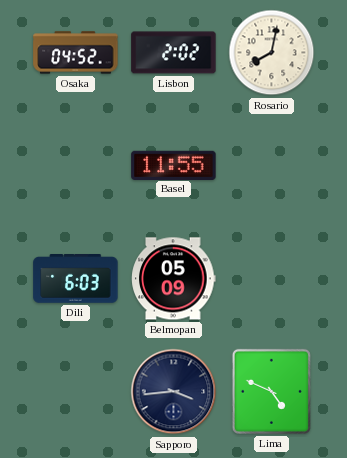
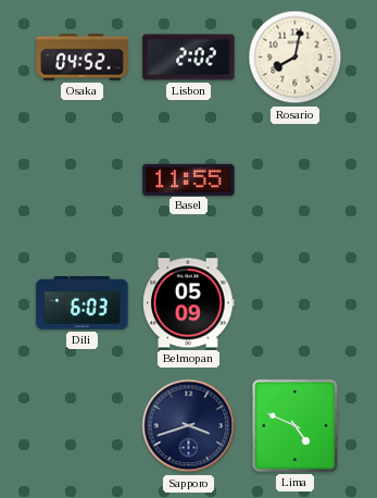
Sapporo: 3:44 -> 3:42 (189, 426)
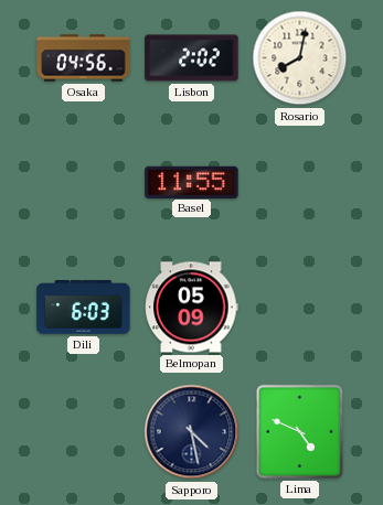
Osaka: 04:52 -> 04:56 (84, 58)
Sapporo: 3:42 -> 4:28 (192, 432)
